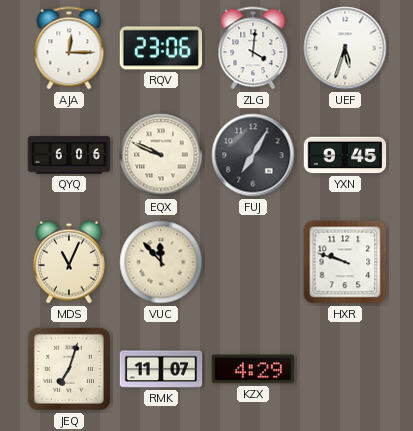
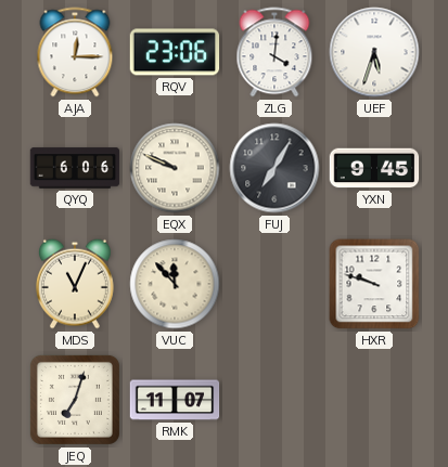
KZX: 4:29 -> none (253, 369)
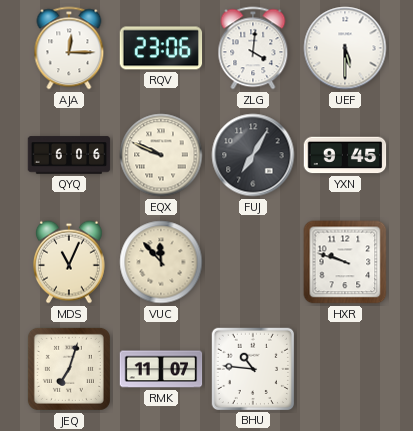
UEF: 5:33 -> 5:30 (345, 48)
BHU: none -> 10:46 (252, 368)
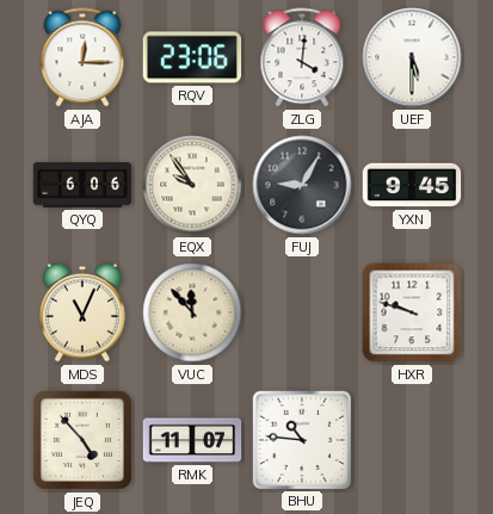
EQX: 9:49 -> 9:54 (192, 185)
FUJ: 7:05 -> 9:05 (302, 185)
JEQ: 7:03 -> 4:53 (82, 440)
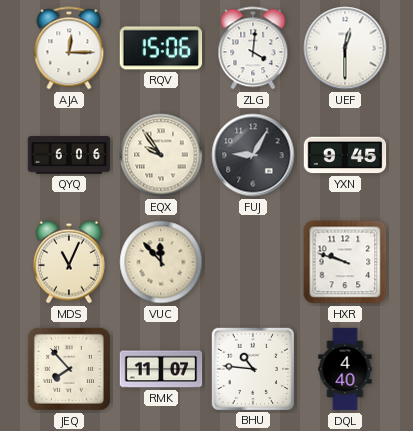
RQV: 23:06 -> 15:06 (161, 48)
UEF: 5:30 -> 12:30 (345, 48)
JEQ: 4:53 -> 7:53 (69, 369)
DQL: none -> 4:40 (345, 369)
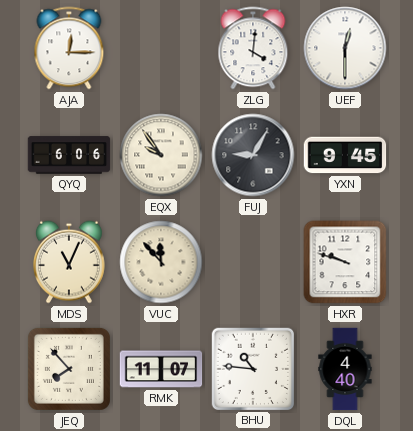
RQV: 15:06 -> none (161, 48)
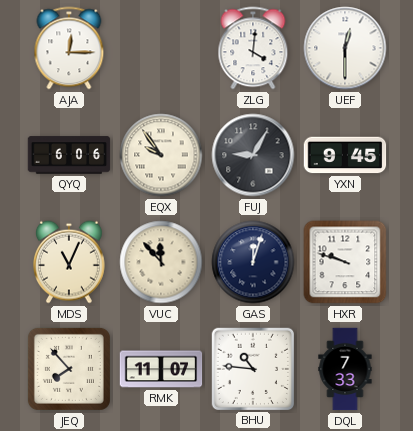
GAS: none -> 12:03 (253, 262)
DQL: 4:40 -> 7:33 (345, 369)
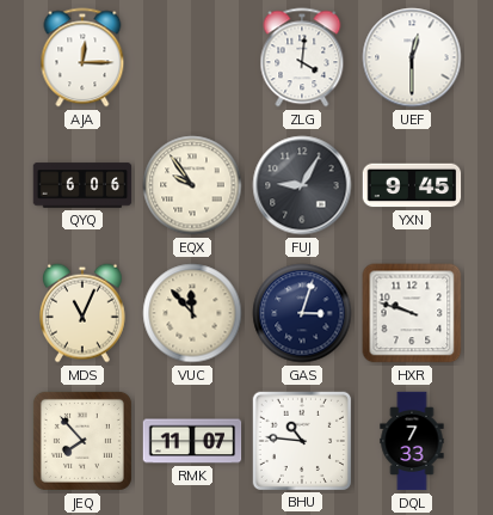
GAS: 12:03 -> 3:03 (302, 313)
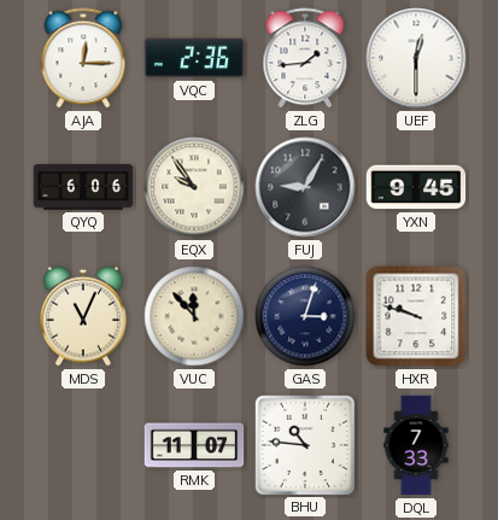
VQC: none -> 2:36 (194, 58)
ZLG: 4:01 -> 1:44 (305, 58)
JEQ: 7:53 -> none (82, 441)
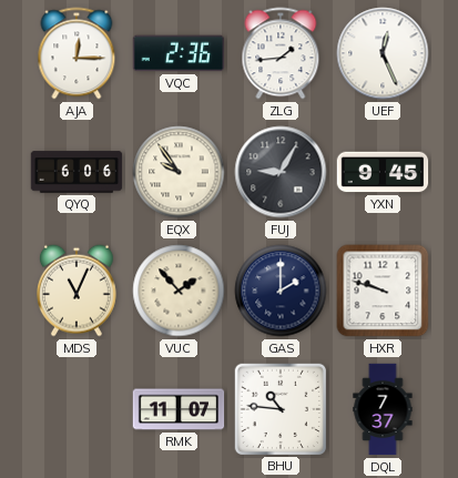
UEF: 12:30 -> 12:26 (383, 53)
VUC: 11:53 -> 1:53 (179, 291)
GAS: 3:03 -> 2:00 (281, 291)
DQL: 7:33 -> 7:37 (383, 409)
